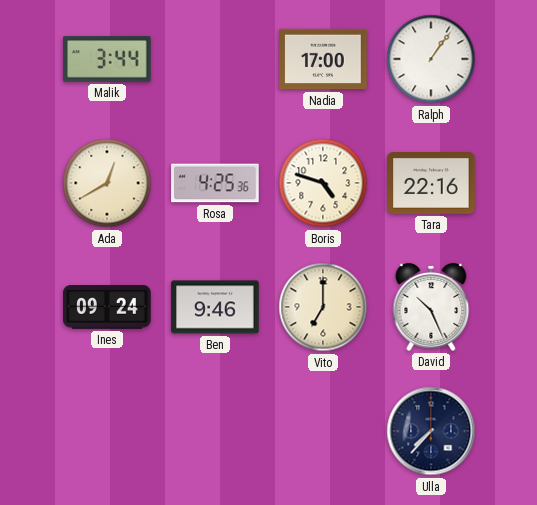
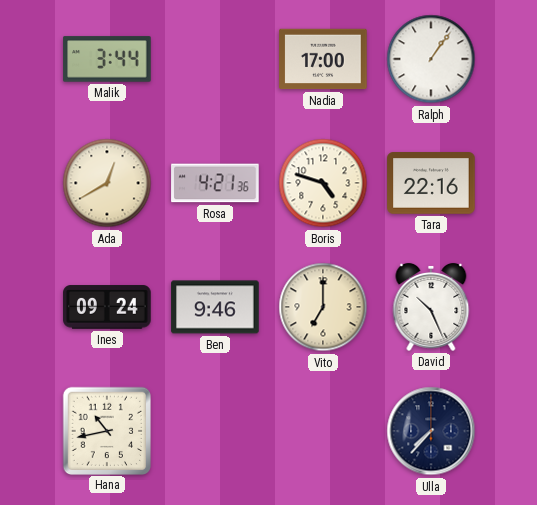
Rosa: 4:25 -> 4:21 (215, 183)
Hana: none -> 10:43 (106, 430)
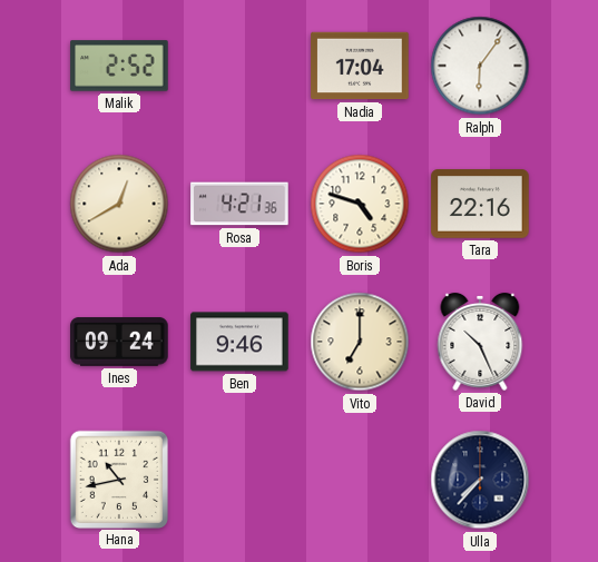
Malik: 3:44 -> 2:52 (119, 66)
Nadia: 17:00 -> 17:04 (360, 66)
Ralph: 1:06 -> 6:06 (480, 66)
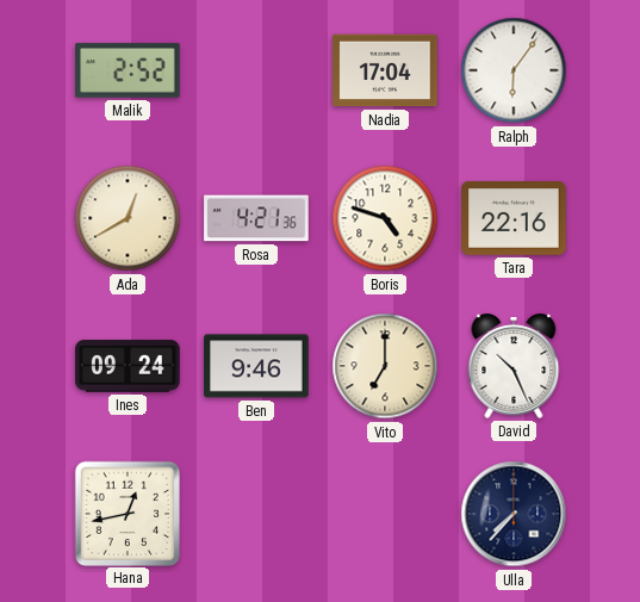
Hana: 10:43 -> 12:43 (126, 513)
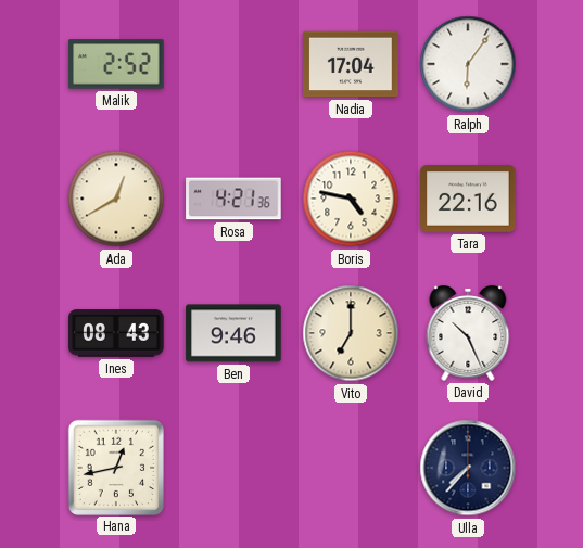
Boris: 4:48 -> 4:47 (351, 199)
Ines: 09:24 -> 08:43 (116, 333)
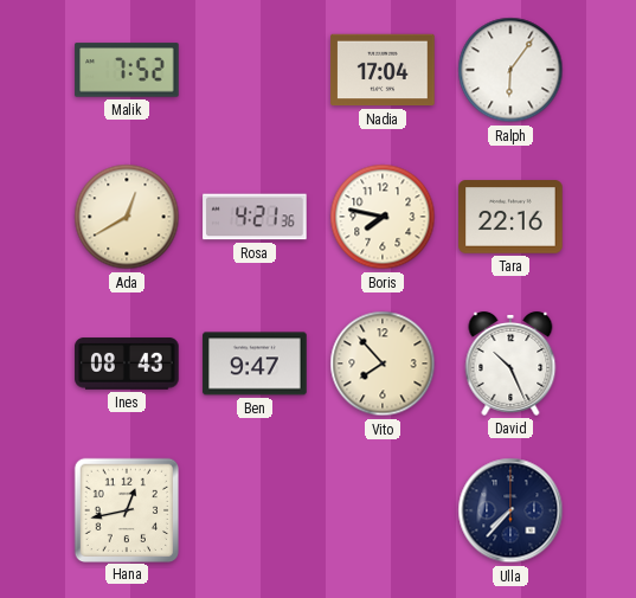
Malik: 2:52 -> 7:52 (127, 70)
Boris: 4:47 -> 7:47 (383, 217)
Ben: 9:46 -> 9:47 (255, 364)
Vito: 7:00 -> 7:53 (383, 364)
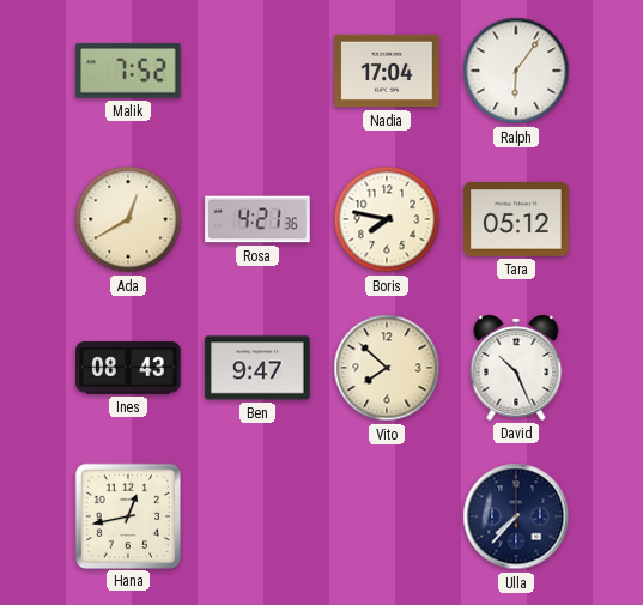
Tara: 22:16 -> 05:12 (516, 219)
Vito: 7:53 -> 7:52 (387, 368)
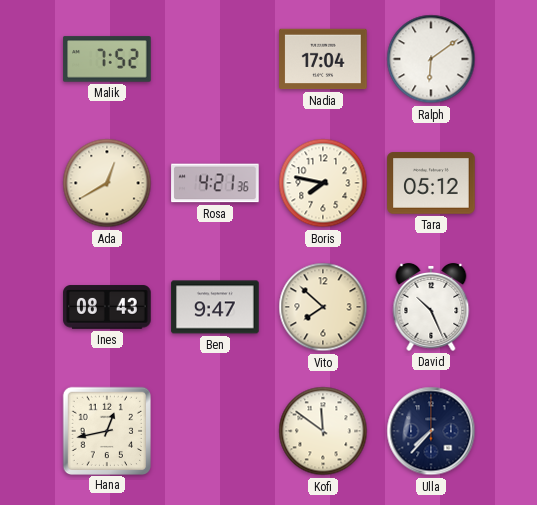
Ralph: 6:06 -> 6:09 (431, 59)
Kofi: none -> 11:51 (323, 431)
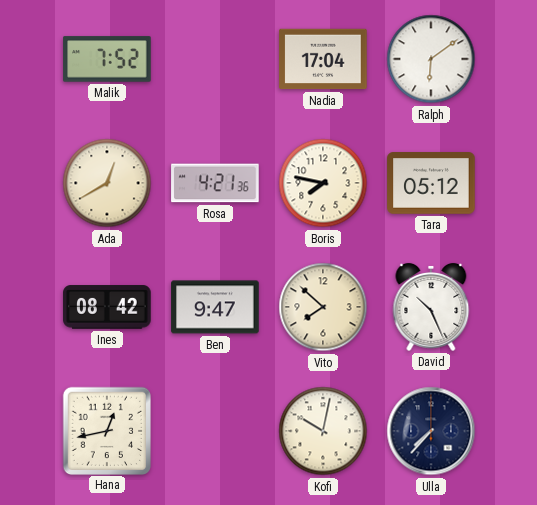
Ines: 08:43 -> 08:42 (107, 307)
Kofi: 11:51 -> 10:02 (323, 431)
